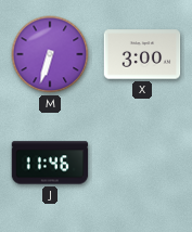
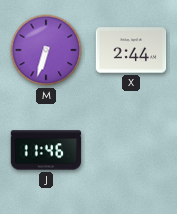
X: 3:00 -> 2:44 (131, 50)
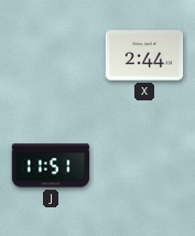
M: 6:33 -> none (46, 50)
J: 11:46 -> 11:51 (51, 165)
